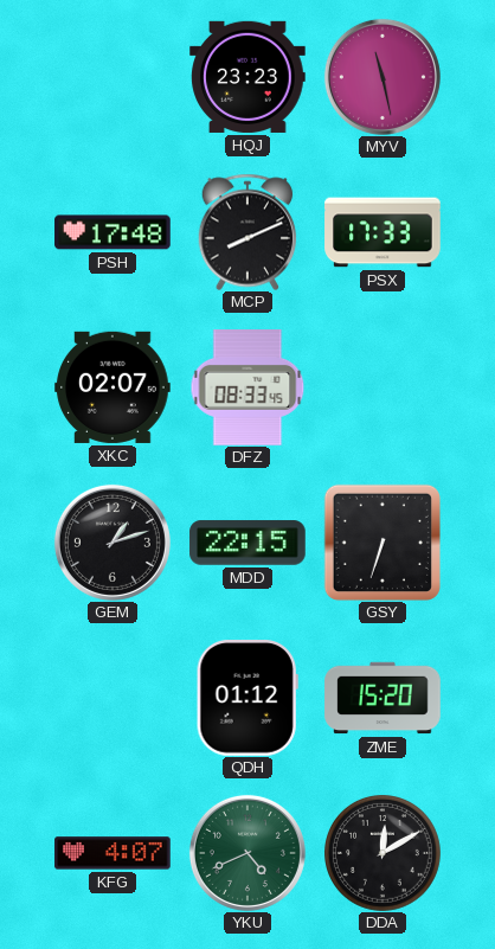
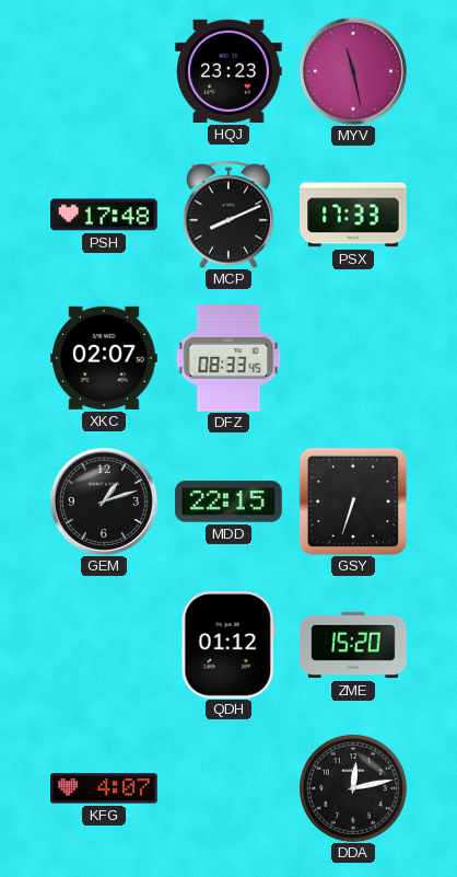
YKU: 4:41 -> none (247, 853)
DDA: 12:10 -> 12:13 (354, 789)
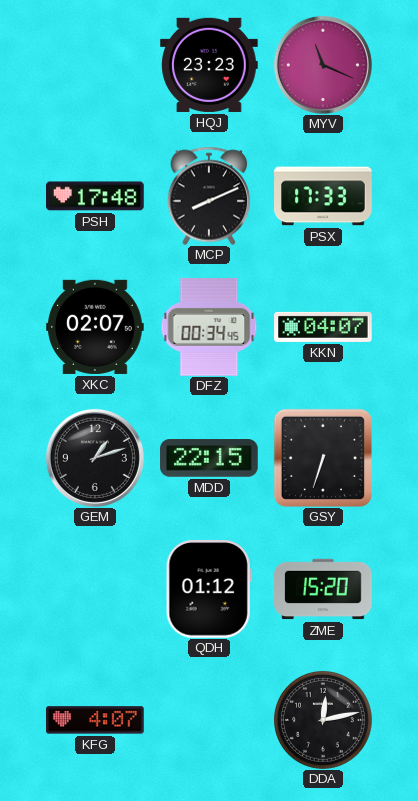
MYV: 11:28 -> 11:19 (323, 65)
DFZ: 08:33 -> 00:34 (209, 327)
KKN: none -> 04:07 (323, 327)
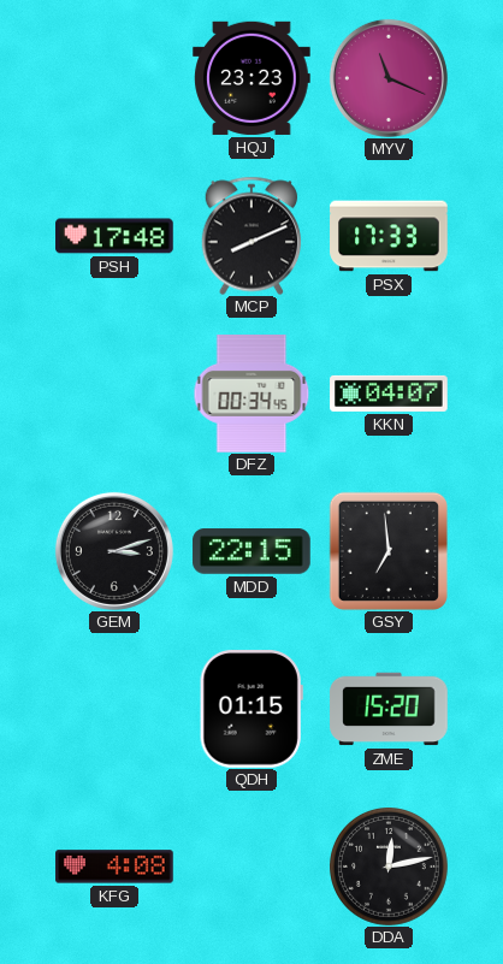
XKC: 02:07 -> none (95, 327)
GEM: 1:12 -> 3:12 (114, 551)
GSY: 6:33 -> 6:59 (389, 551)
QDH: 01:12 -> 01:15 (251, 710)
KFG: 4:07 -> 4:08 (114, 867)
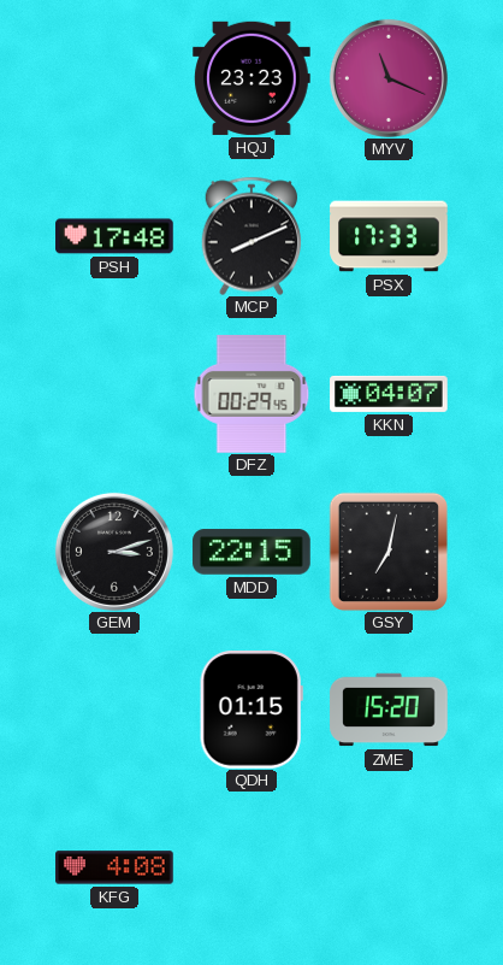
DFZ: 00:34 -> 00:29 (251, 394)
GSY: 6:59 -> 7:02 (389, 552)
DDA: 12:13 -> none (390, 868)
